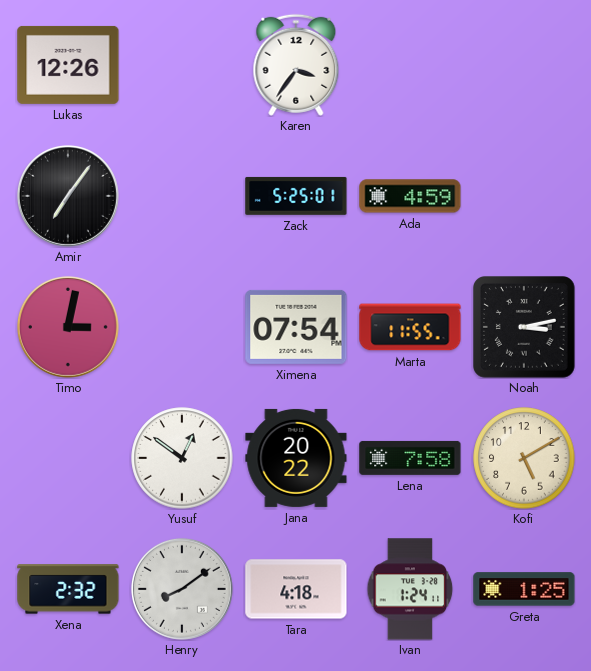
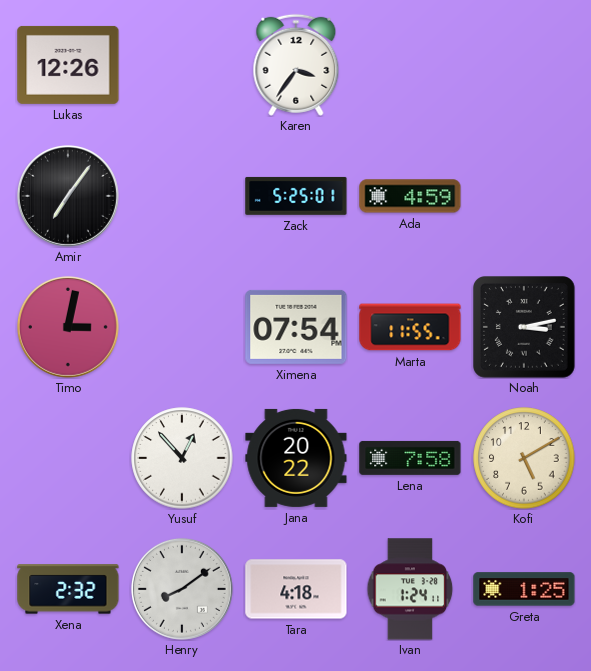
Yusuf: 12:51 -> 12:53 (182, 458)
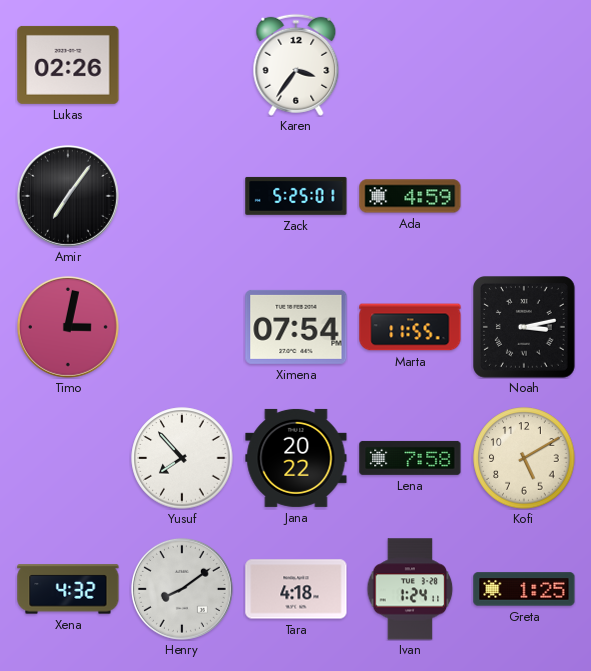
Lukas: 12:26 -> 02:26 (68, 65)
Yusuf: 12:53 -> 7:53 (182, 458)
Xena: 2:32 -> 4:32 (68, 589)
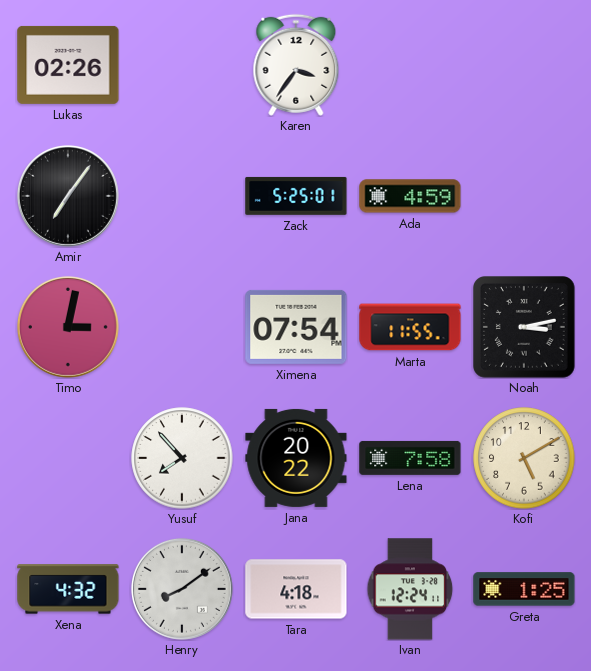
Ivan: 1:24 -> 12:24 (410, 589)
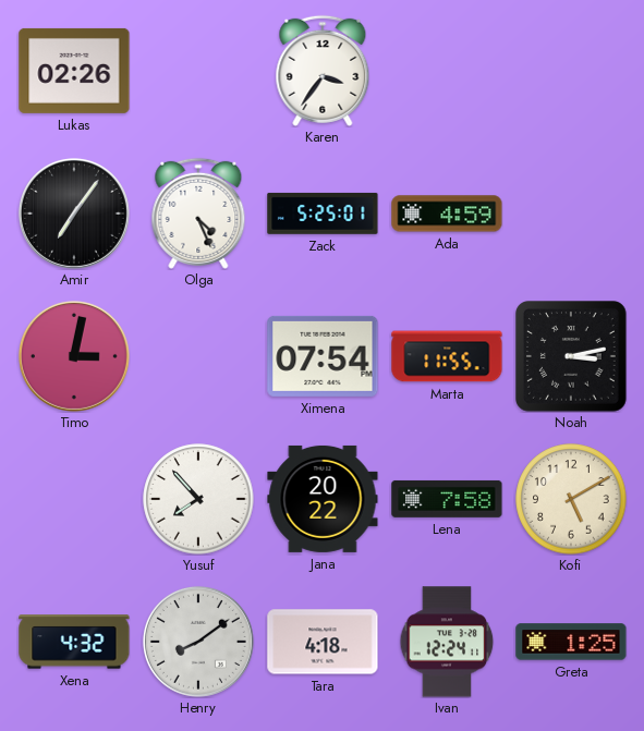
Olga: none -> 4:26 (198, 214)
